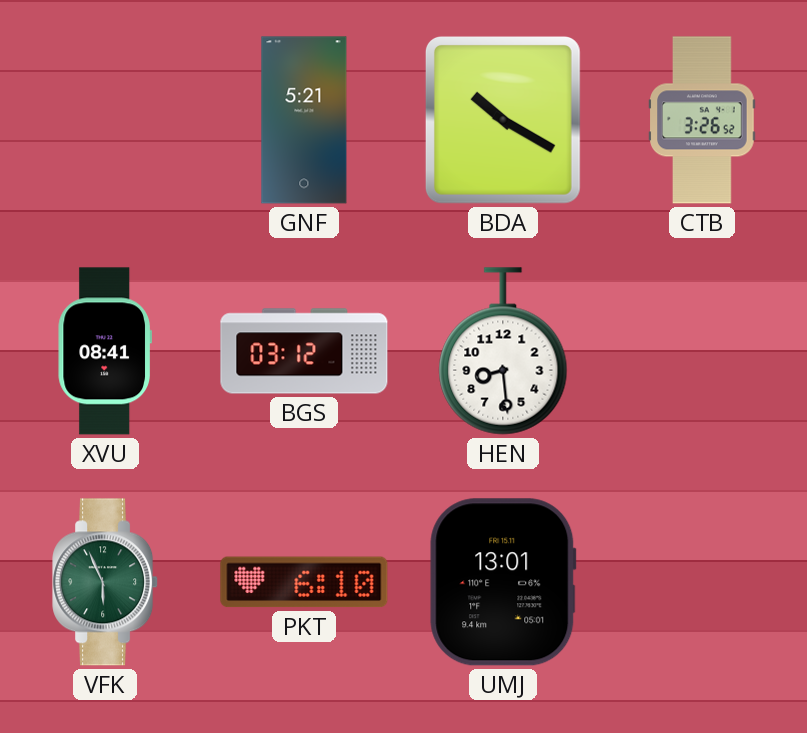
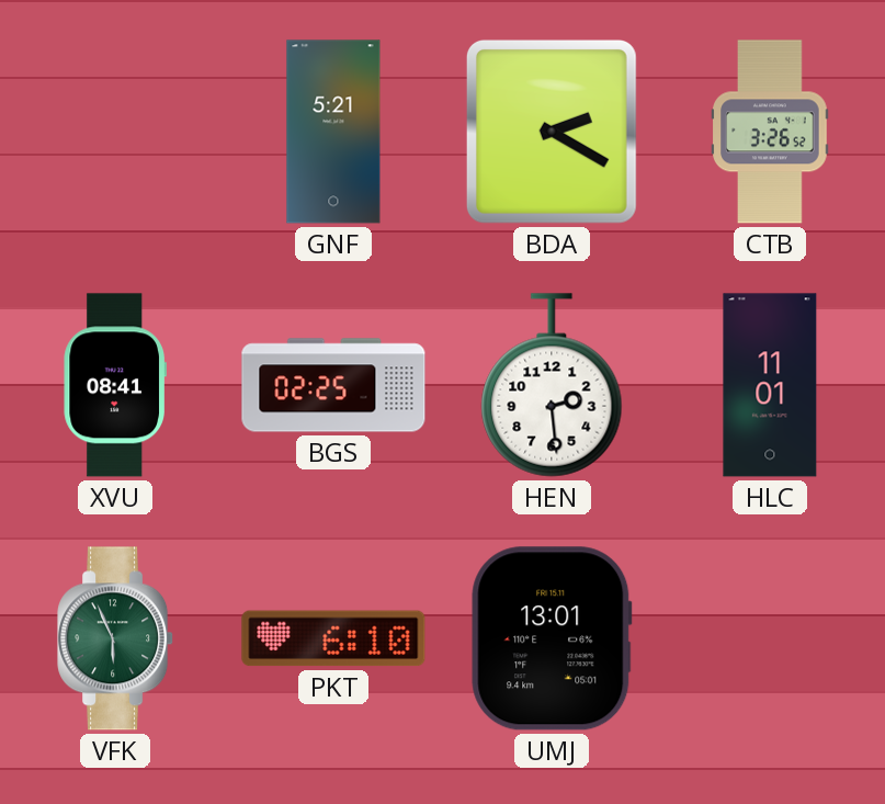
BDA: 10:20 -> 2:20 (552, 132)
BGS: 03:12 -> 02:25 (333, 385)
HEN: 8:29 -> 2:29 (552, 385)
HLC: none -> 11:01 (770, 385)
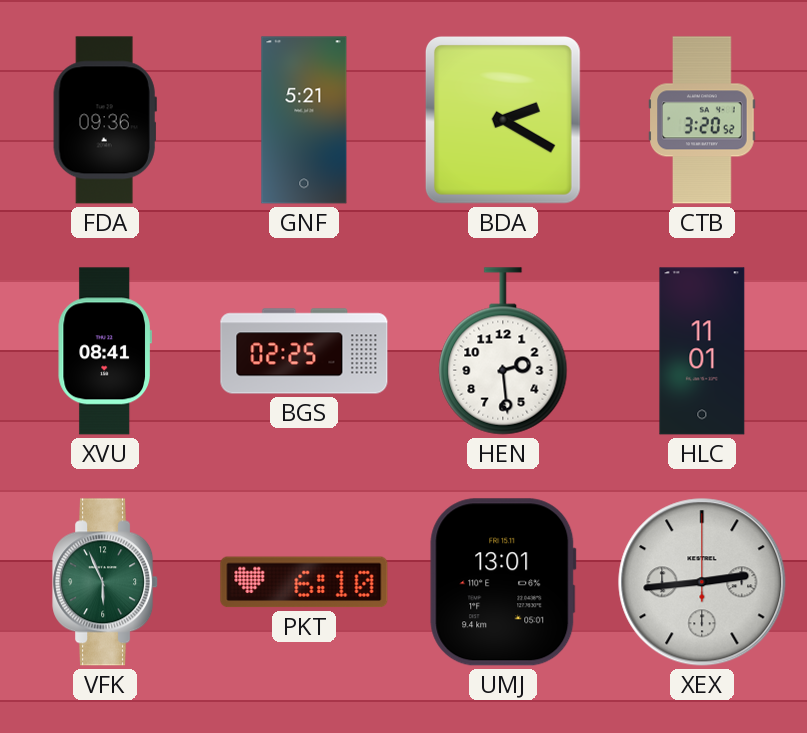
FDA: none -> 09:36 (105, 120)
CTB: 3:26 -> 3:20 (702, 120)
XEX: none -> 2:44 (702, 582)
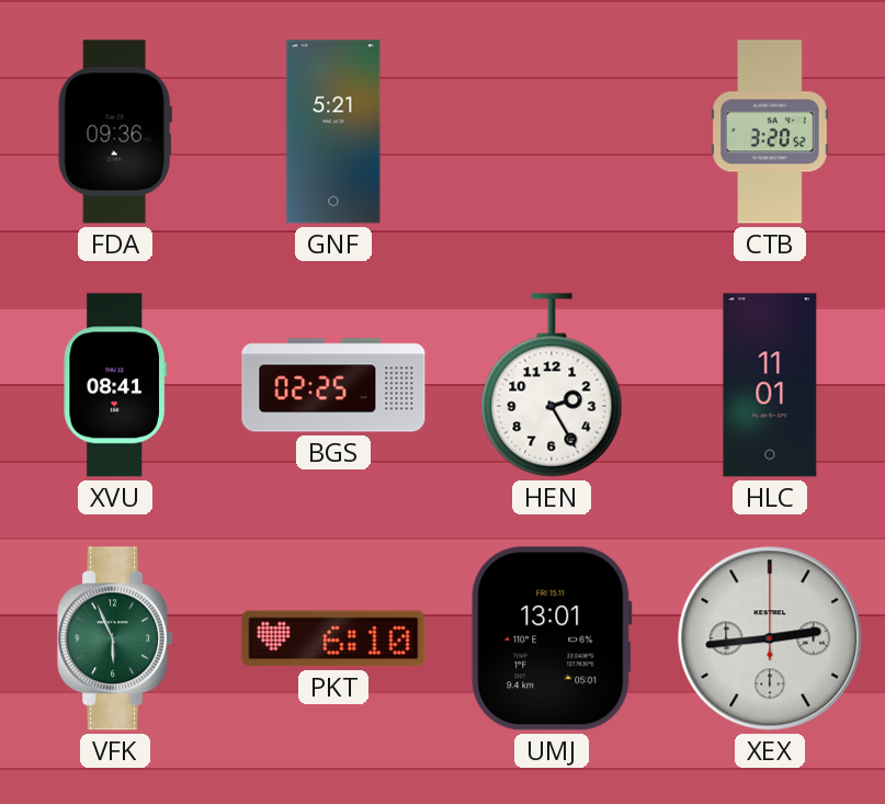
BDA: 2:20 -> none (503, 120)
HEN: 2:29 -> 2:25 (552, 385)
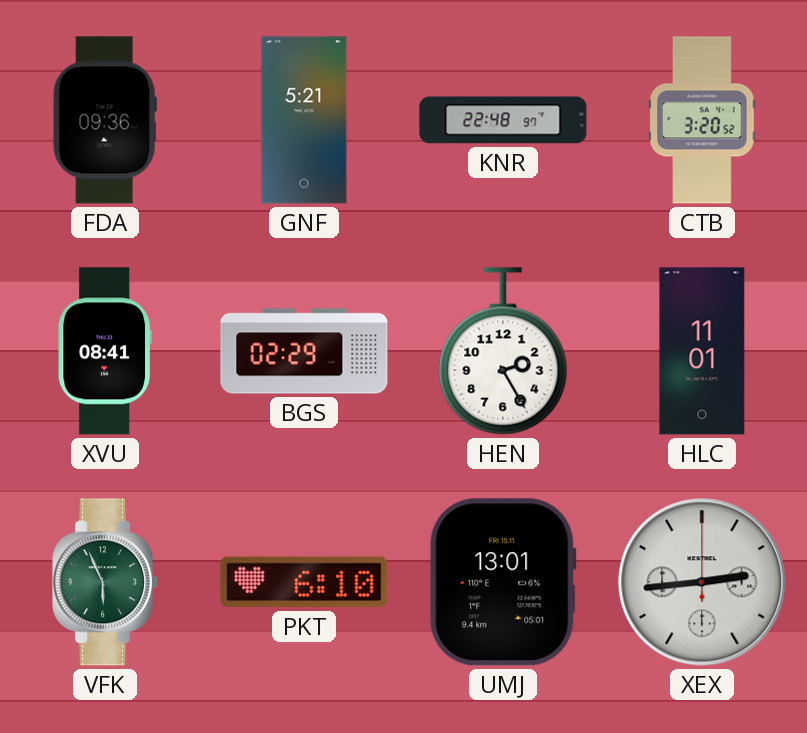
KNR: none -> 22:48 (503, 120)
BGS: 02:25 -> 02:29 (304, 351)
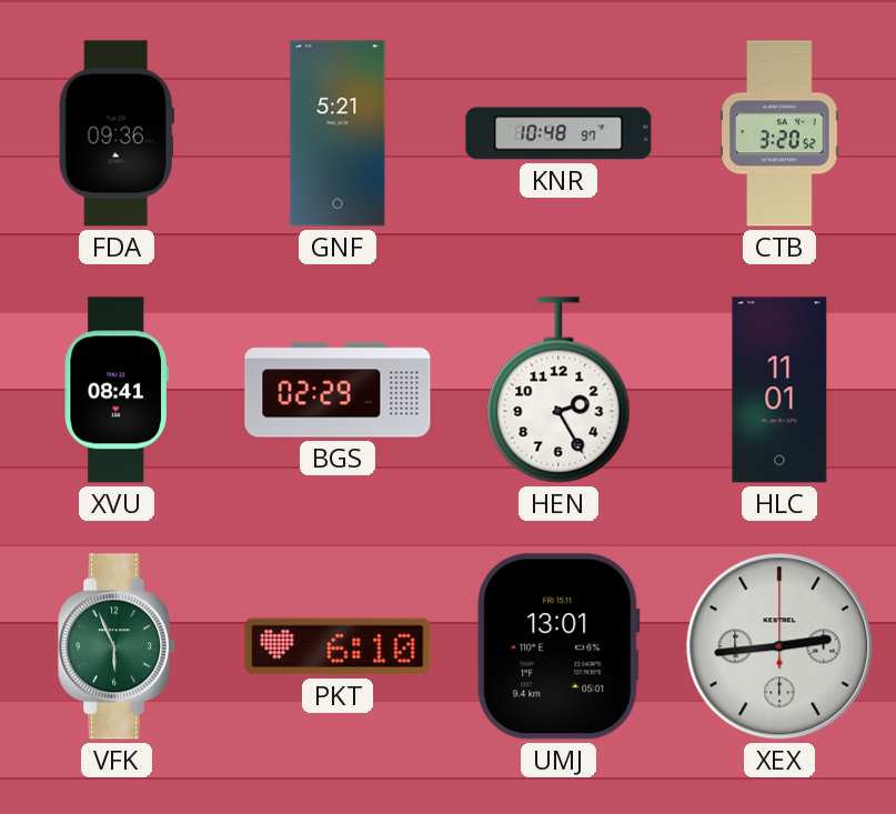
KNR: 22:48 -> 10:48 (558, 133)
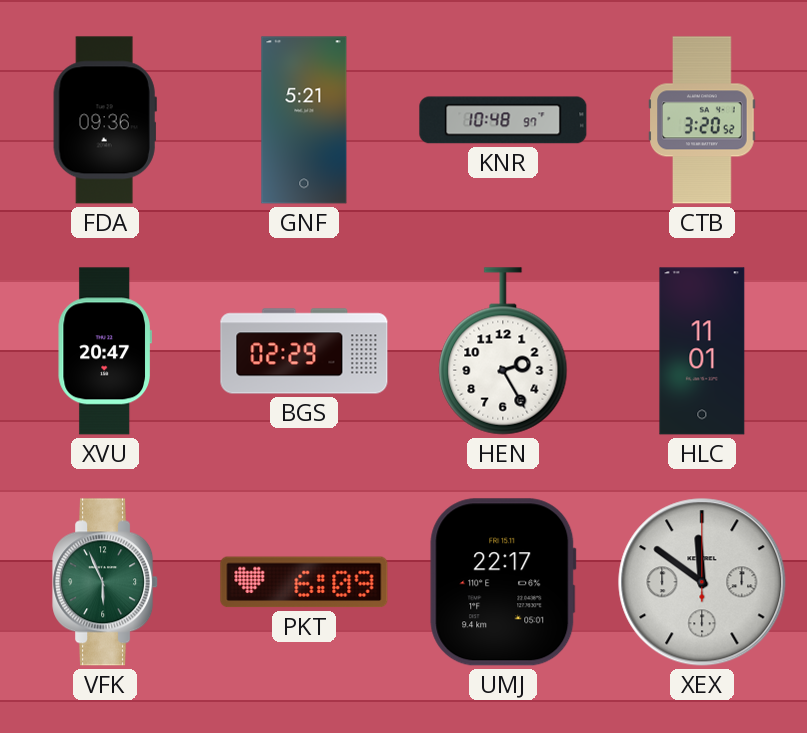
XVU: 08:41 -> 20:47 (104, 351)
PKT: 6:10 -> 6:09 (304, 582)
UMJ: 13:01 -> 22:17 (503, 582)
XEX: 2:44 -> 11:51 (702, 582)
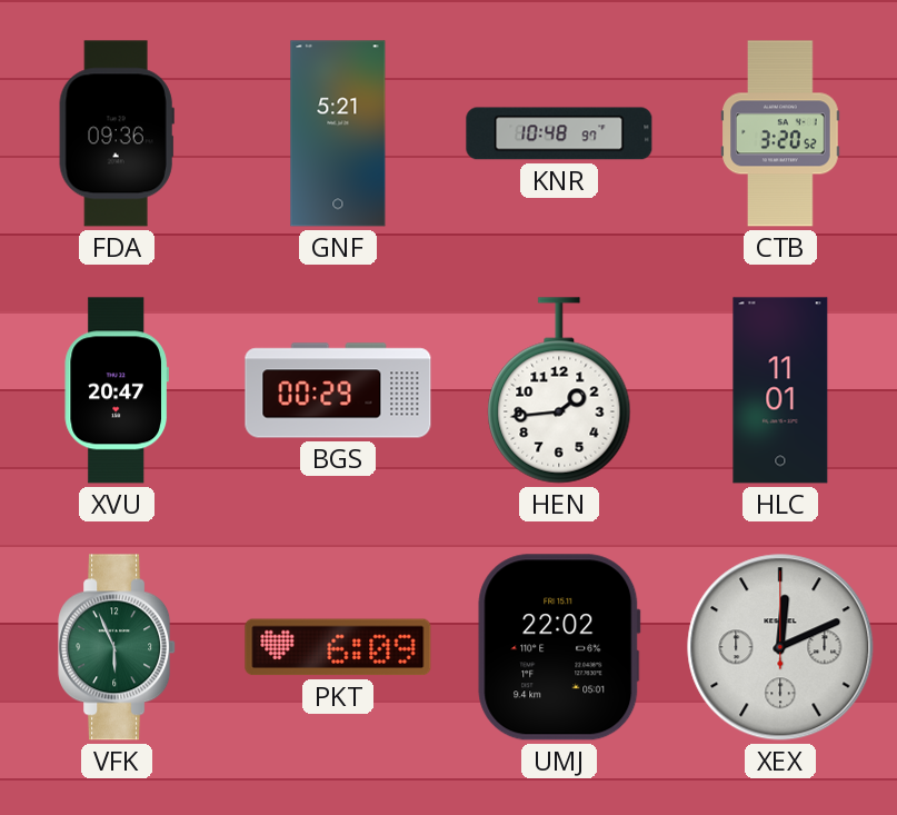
BGS: 02:29 -> 00:29 (338, 390)
HEN: 2:25 -> 1:44 (559, 390)
UMJ: 22:17 -> 22:02 (559, 647)
XEX: 11:51 -> 12:11 (780, 647)
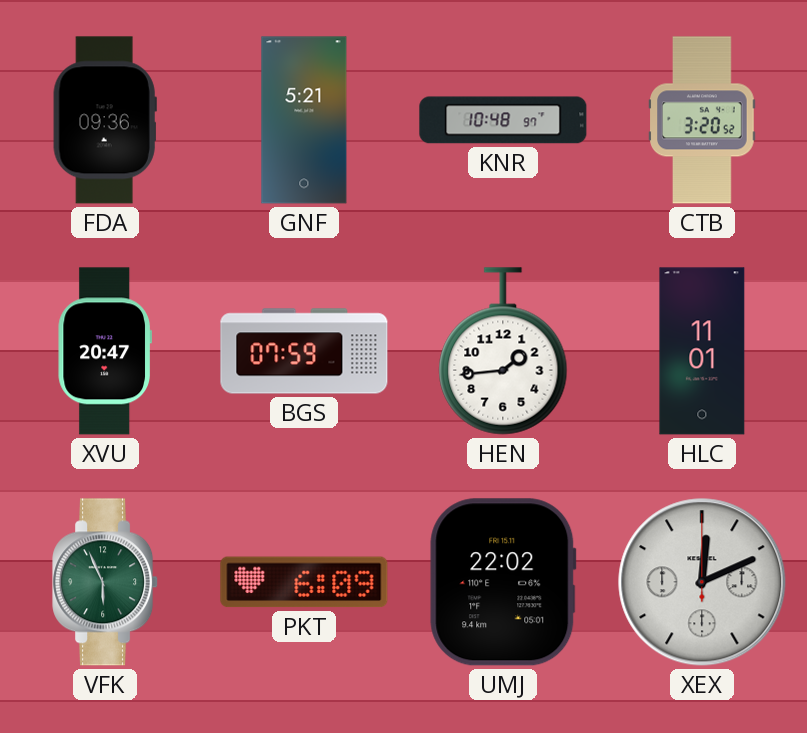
BGS: 00:29 -> 07:59 (304, 351)
